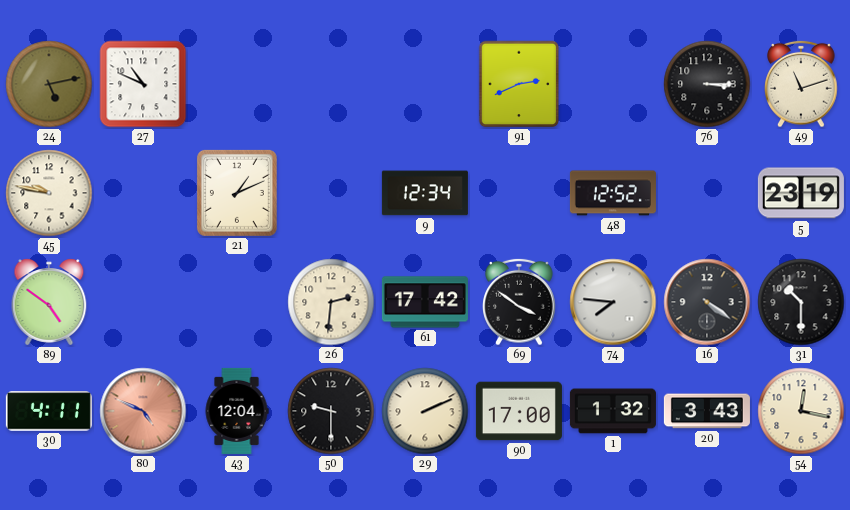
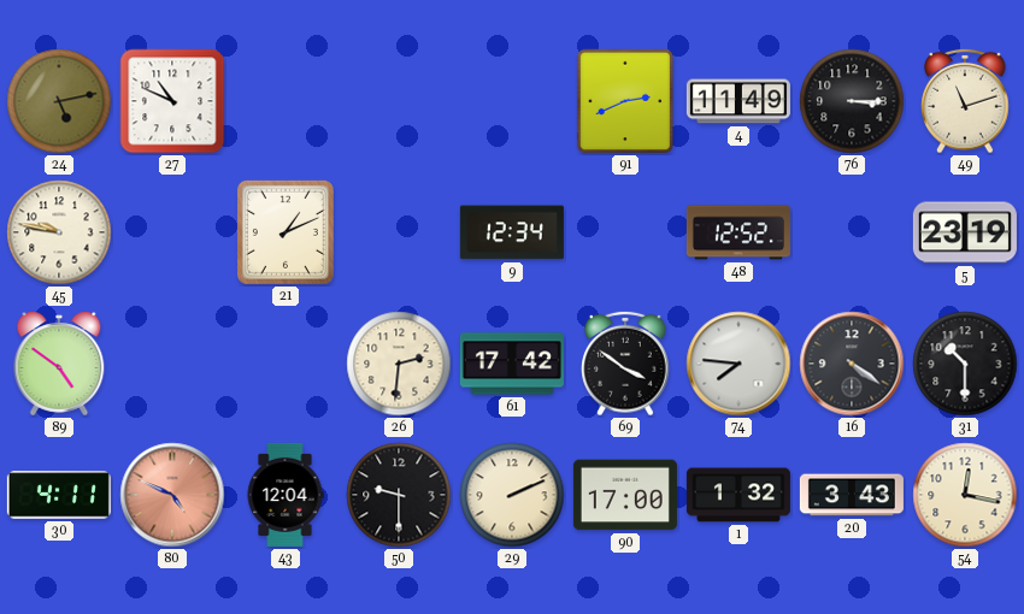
4: none -> 11:49 (738, 101)
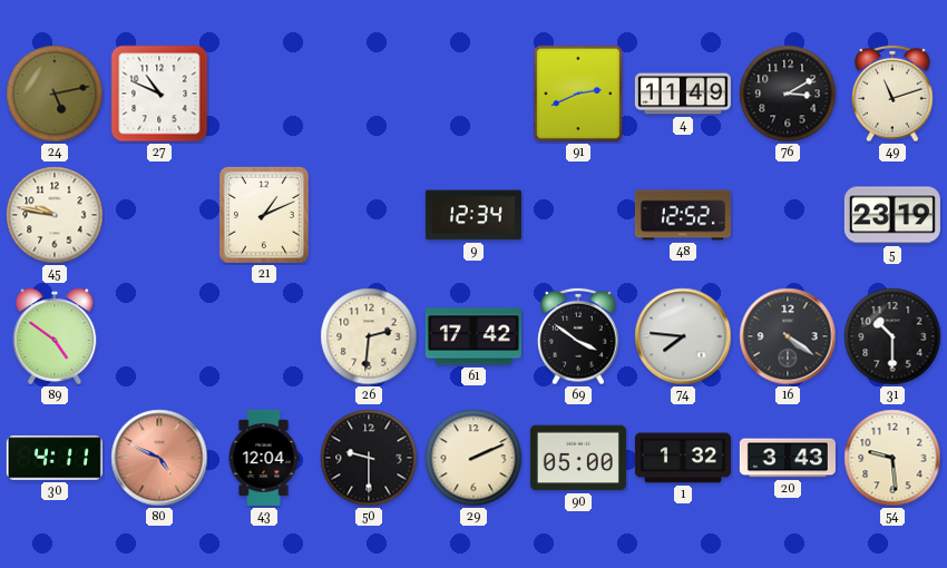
76: 3:15 -> 3:10 (788, 94)
90: 17:00 -> 05:00 (578, 458)
54: 12:17 -> 9:29 (892, 458)
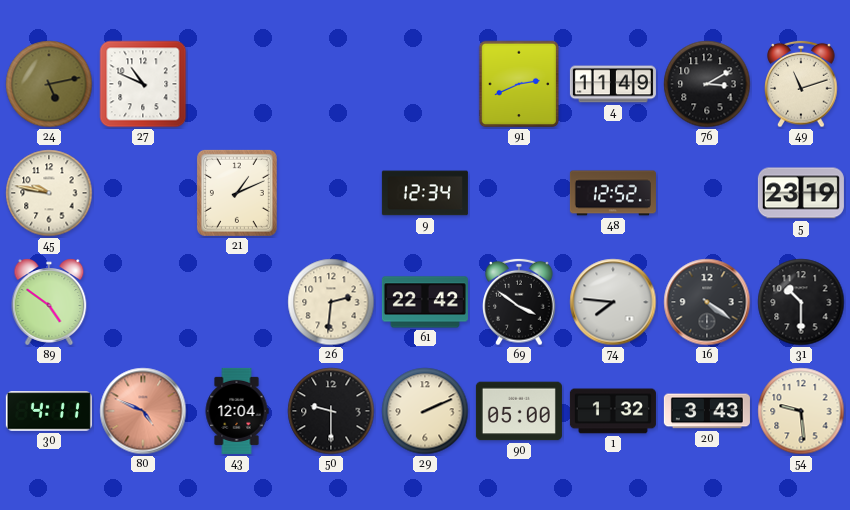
61: 17:42 -> 22:42 (425, 302)
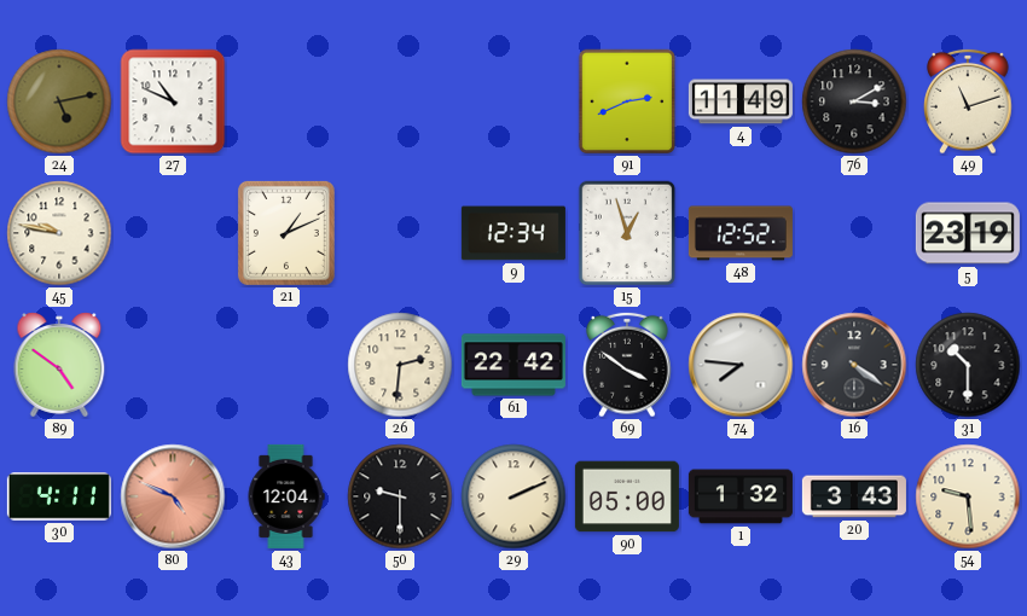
15: none -> 12:57 (627, 233)
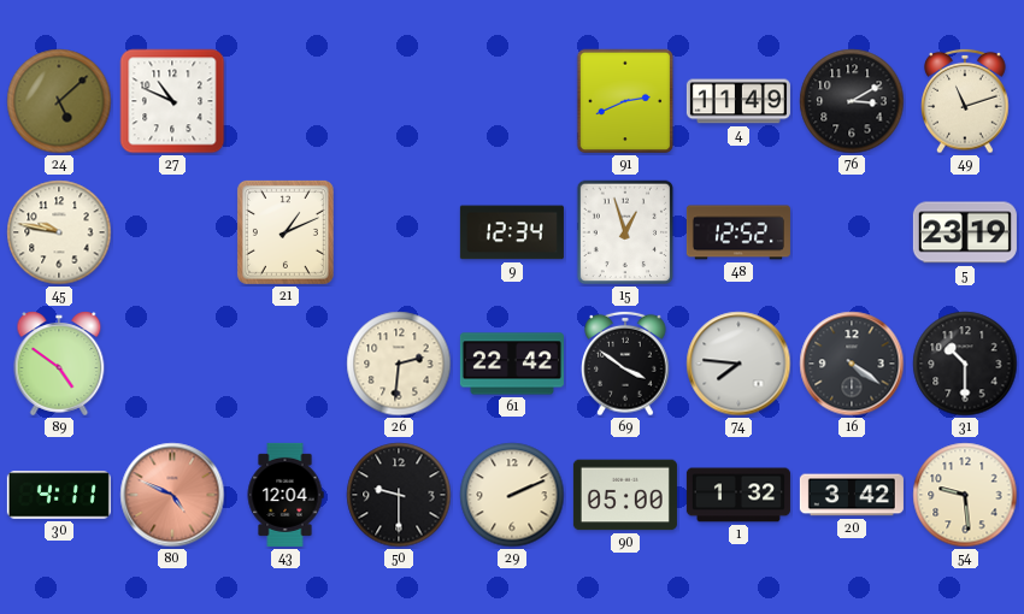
24: 5:13 -> 5:08 (59, 101)
20: 3:43 -> 3:42 (852, 495)
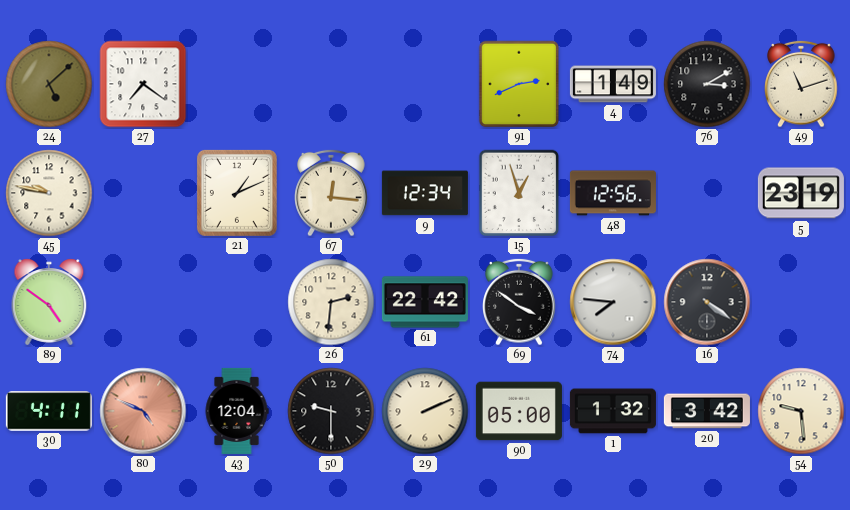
27: 10:49 -> 7:21 (143, 84)
4: 11:49 -> 1:49 (613, 84)
67: none -> 12:16 (331, 193)
48: 12:52 -> 12:56 (613, 193)
31: 10:30 -> none (965, 364)
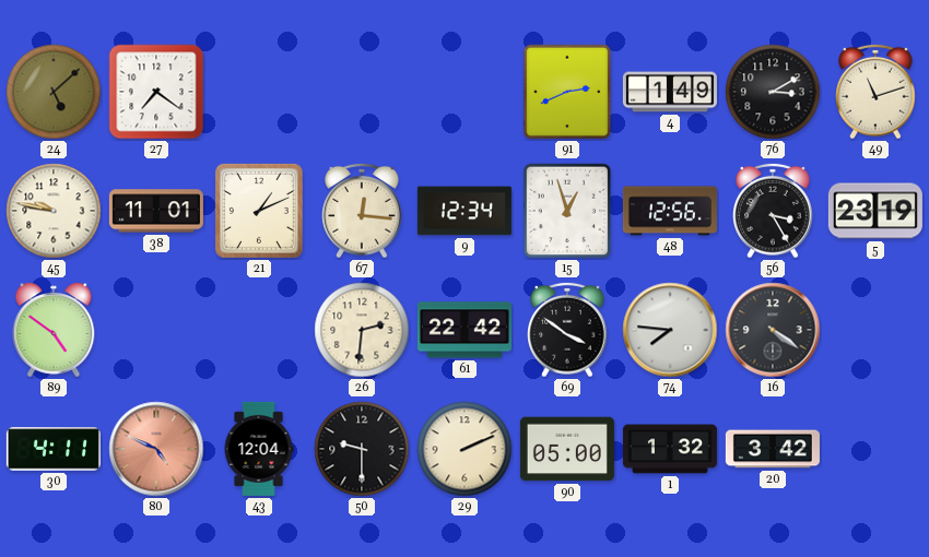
38: none -> 11:01 (156, 211)
56: none -> 3:25 (773, 211)
54: 9:29 -> none (801, 411)
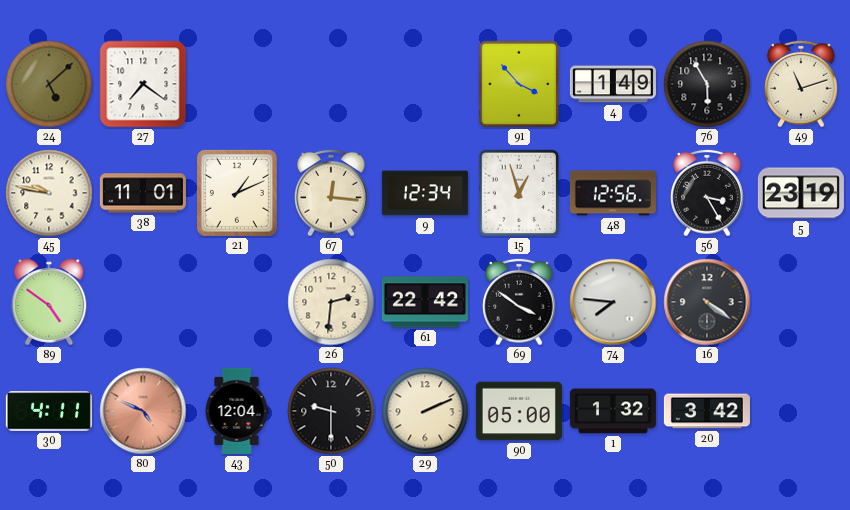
91: 2:41 -> 3:53 (519, 84)
76: 3:10 -> 5:55 (707, 84)
